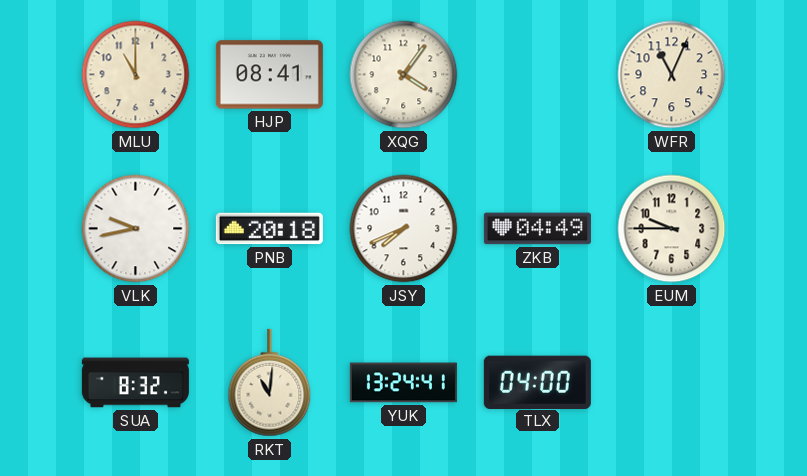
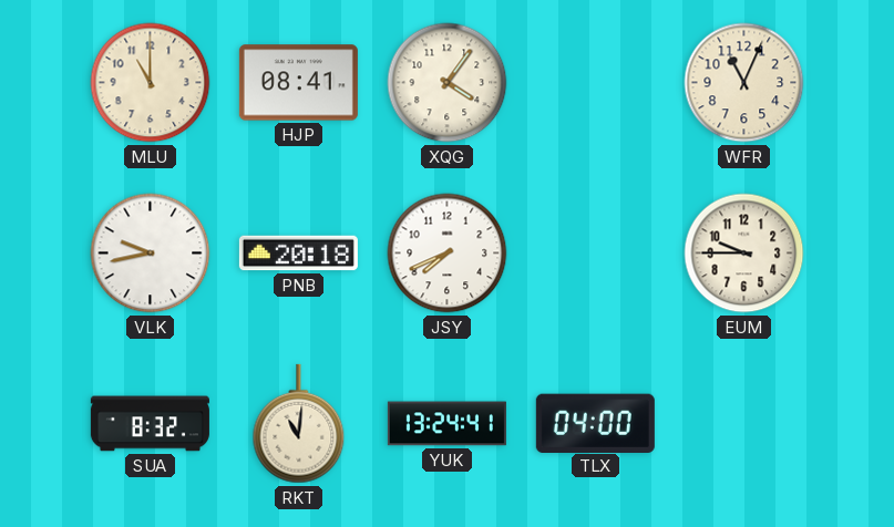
ZKB: 04:49 -> none (537, 229)
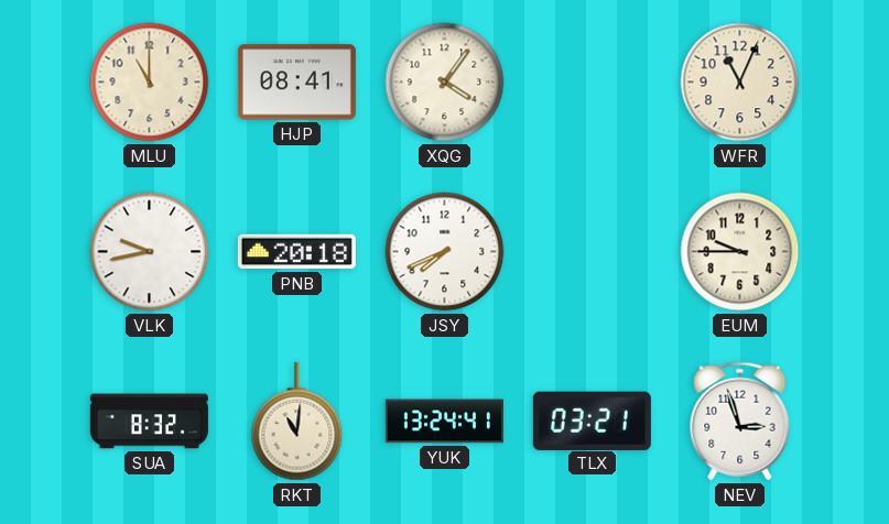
TLX: 04:00 -> 03:21 (592, 421)
NEV: none -> 2:57 (740, 422)
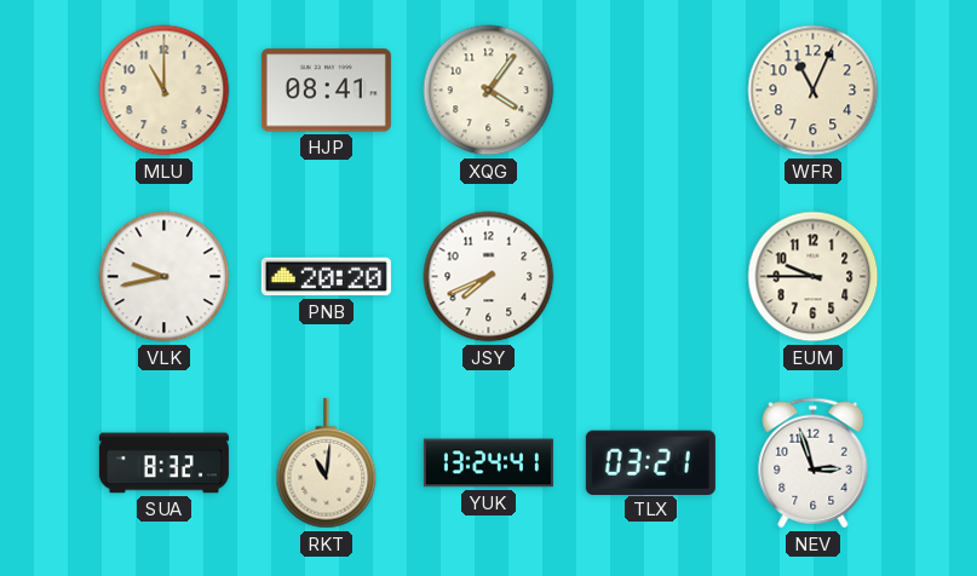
PNB: 20:18 -> 20:20 (326, 277)
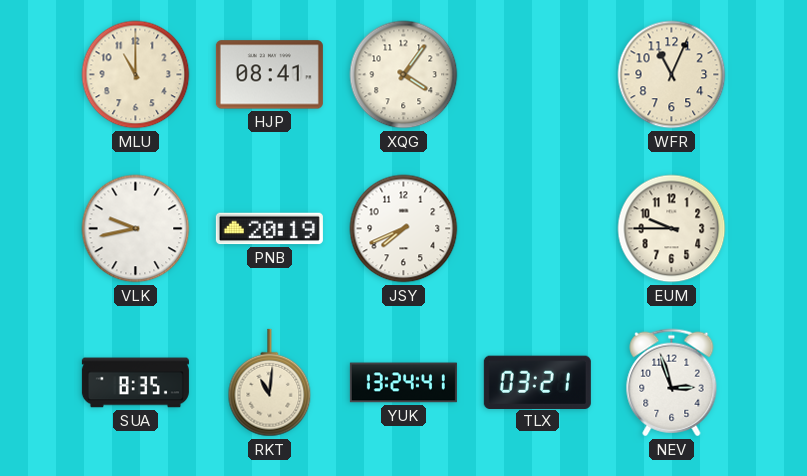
PNB: 20:20 -> 20:19 (269, 229)
SUA: 8:32 -> 8:35 (135, 383)
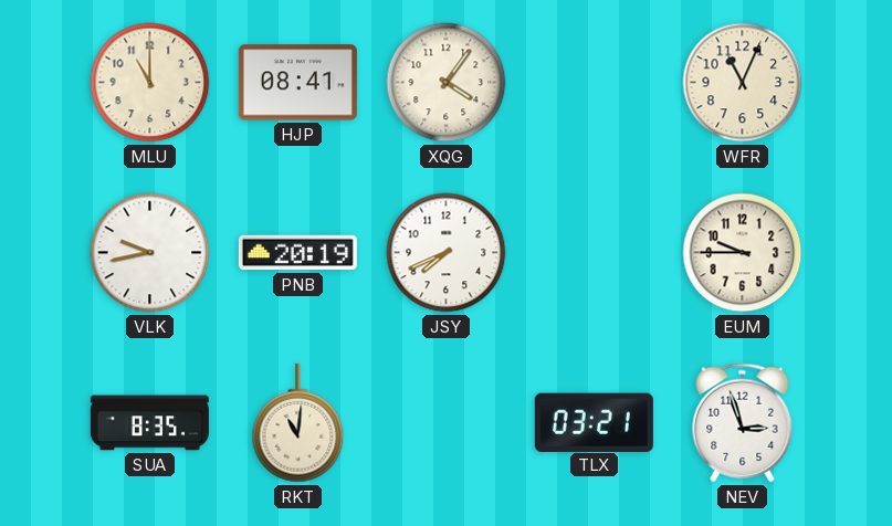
YUK: 13:24 -> none (403, 383)
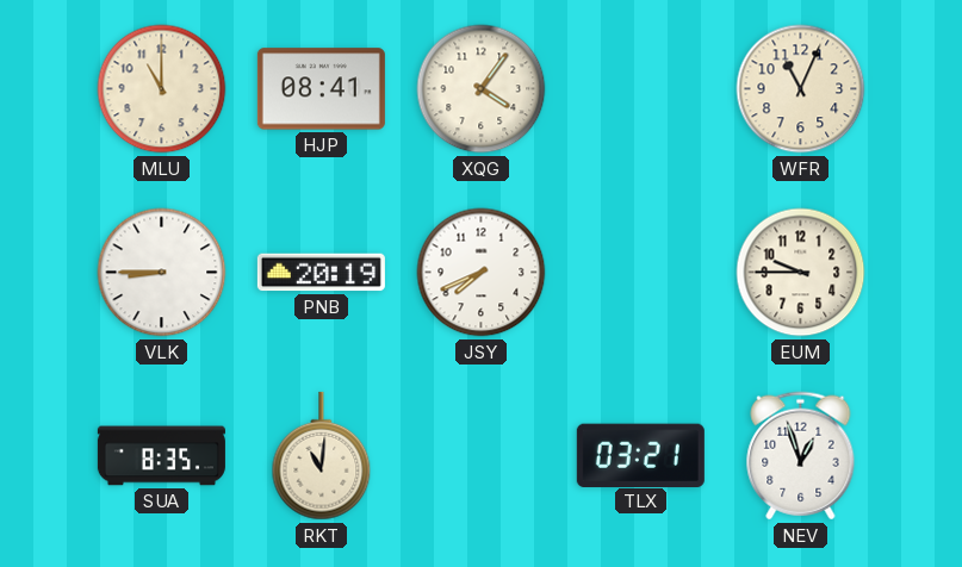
VLK: 9:43 -> 8:45 (162, 273)
NEV: 2:57 -> 12:57 (801, 456)
